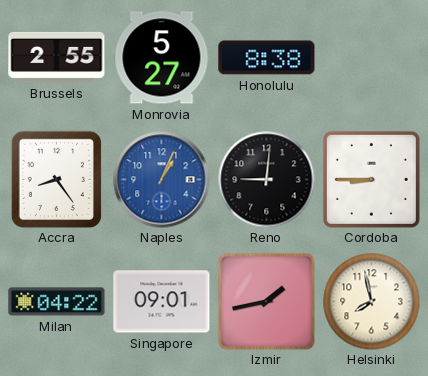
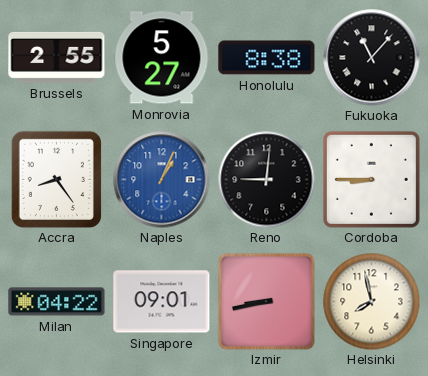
Fukuoka: none -> 11:07 (372, 58)
Izmir: 1:43 -> 8:43 (266, 301)
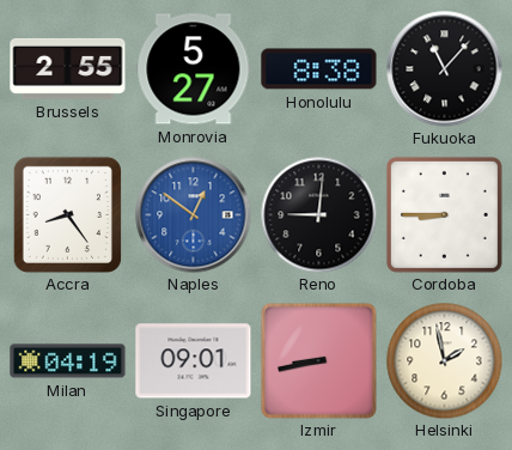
Naples: 1:04 -> 12:51 (194, 215)
Milan: 04:22 -> 04:19 (68, 361)
Helsinki: 7:58 -> 1:58 (444, 360)
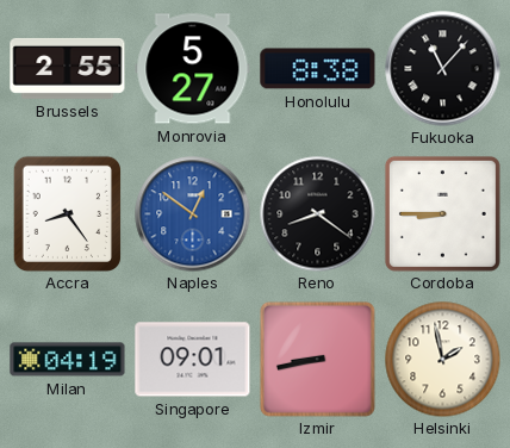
Reno: 9:01 -> 8:21 (317, 213)
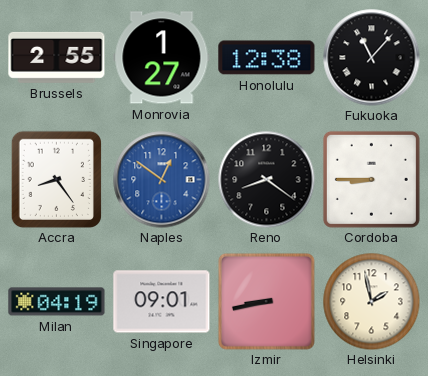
Monrovia: 5:27 -> 1:27 (162, 58)
Honolulu: 8:38 -> 12:38 (267, 58)
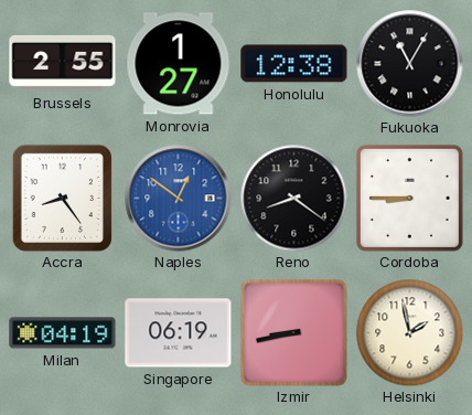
Fukuoka: 11:07 -> 11:05 (410, 64)
Singapore: 09:01 -> 06:19 (179, 333)
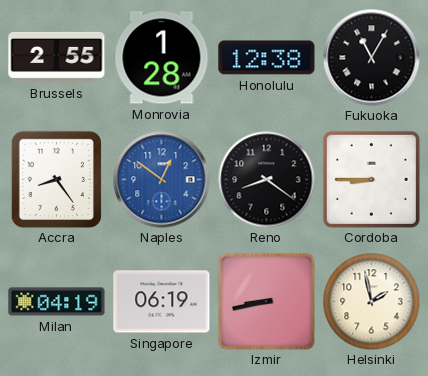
Monrovia: 1:27 -> 1:28 (162, 58)
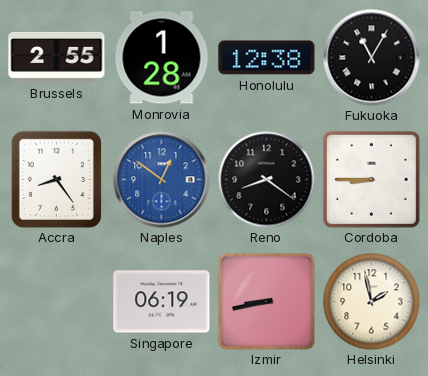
Milan: 04:19 -> none (57, 302)
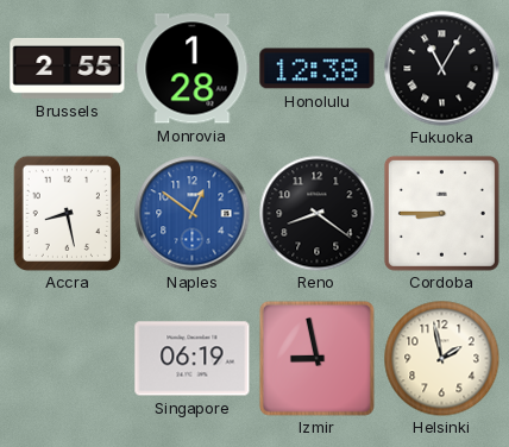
Accra: 8:24 -> 8:28 (67, 213)
Izmir: 8:43 -> 8:58 (316, 358)
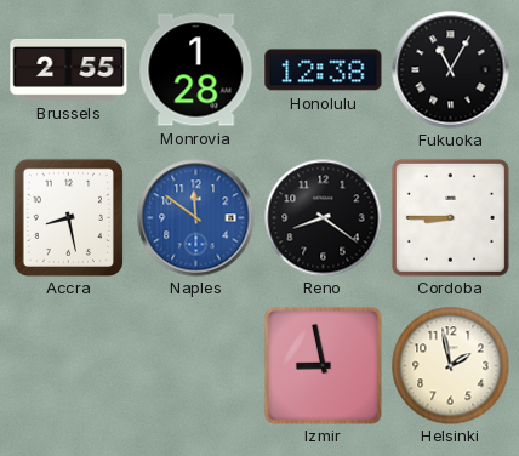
Naples: 12:51 -> 11:51 (196, 218)
Singapore: 06:19 -> none (193, 359)
